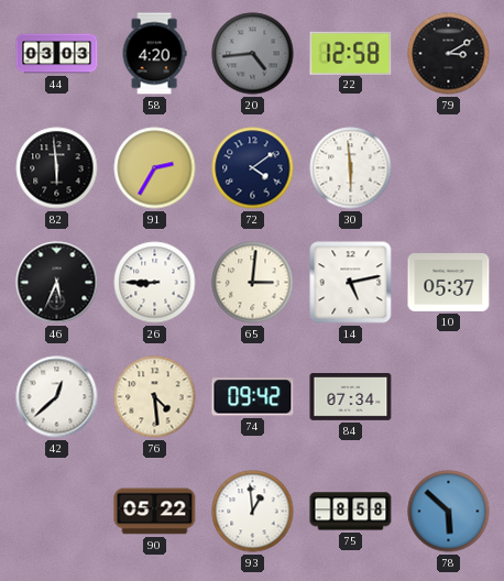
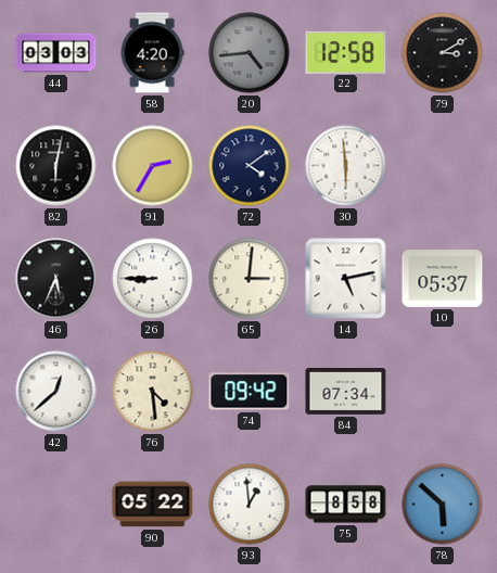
82: 5:59 -> 6:02 (56, 166)
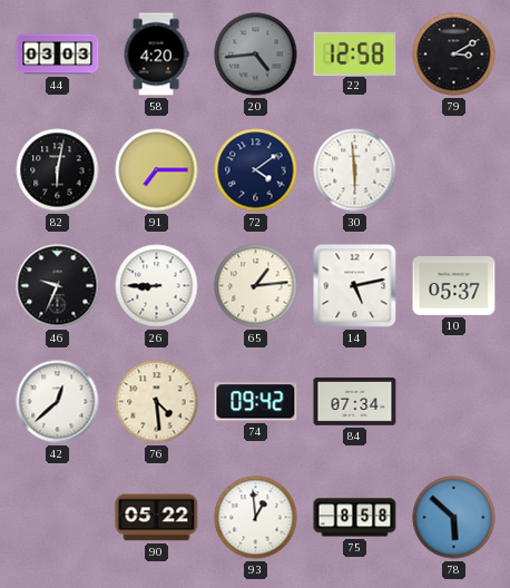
91: 2:35 -> 7:15 (157, 170)
46: 5:34 -> 9:34 (58, 286)
65: 3:01 -> 1:14 (256, 286)
